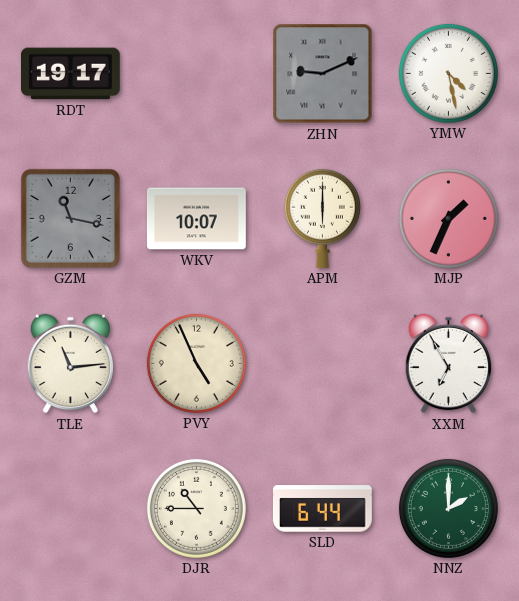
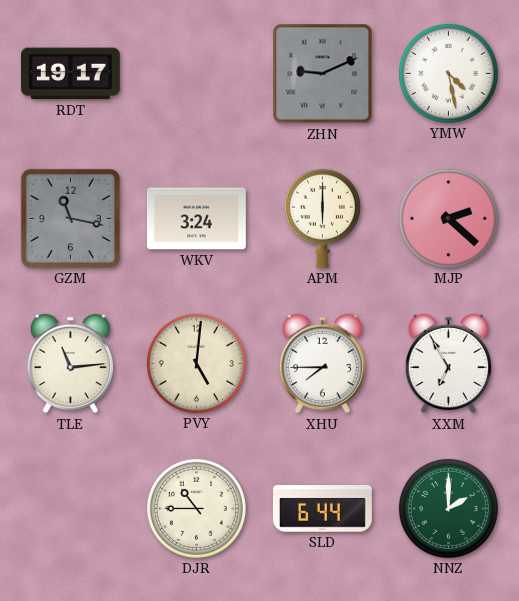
WKV: 10:07 -> 3:24 (197, 219)
MJP: 1:34 -> 2:22 (448, 218)
PVY: 4:56 -> 5:01 (196, 363)
XHU: none -> 7:45 (322, 364)
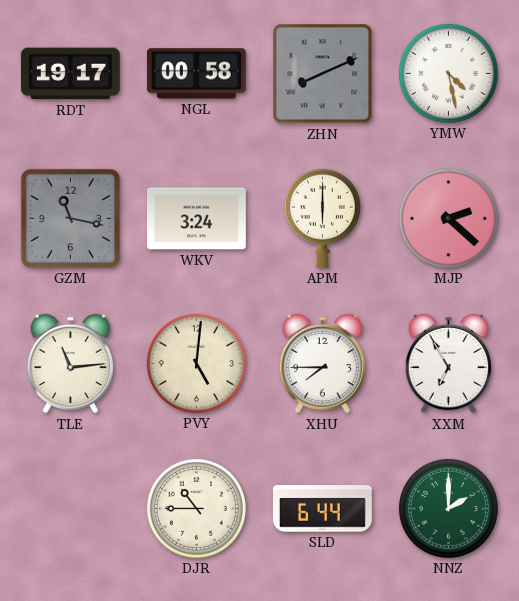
NGL: none -> 00:58 (196, 74)
ZHN: 9:11 -> 8:11 (323, 74)
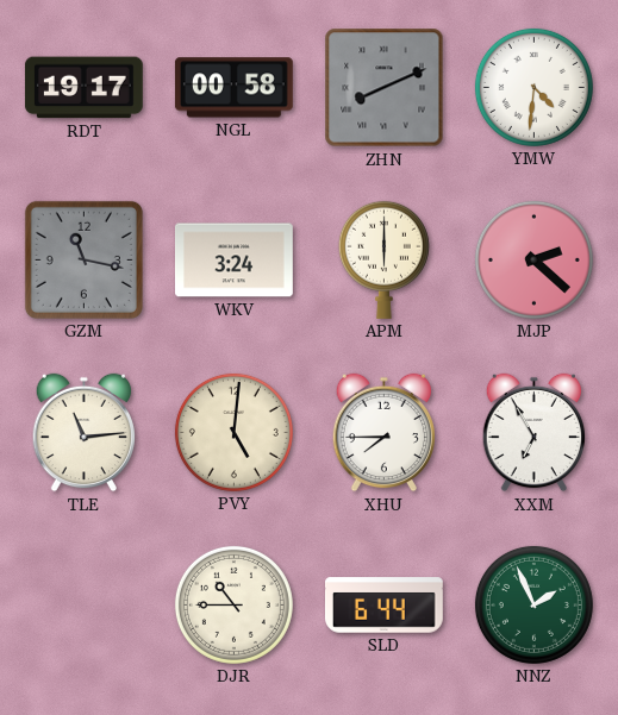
YMW: 4:28 -> 4:31 (533, 87)
NNZ: 2:00 -> 1:56 (533, 604)
